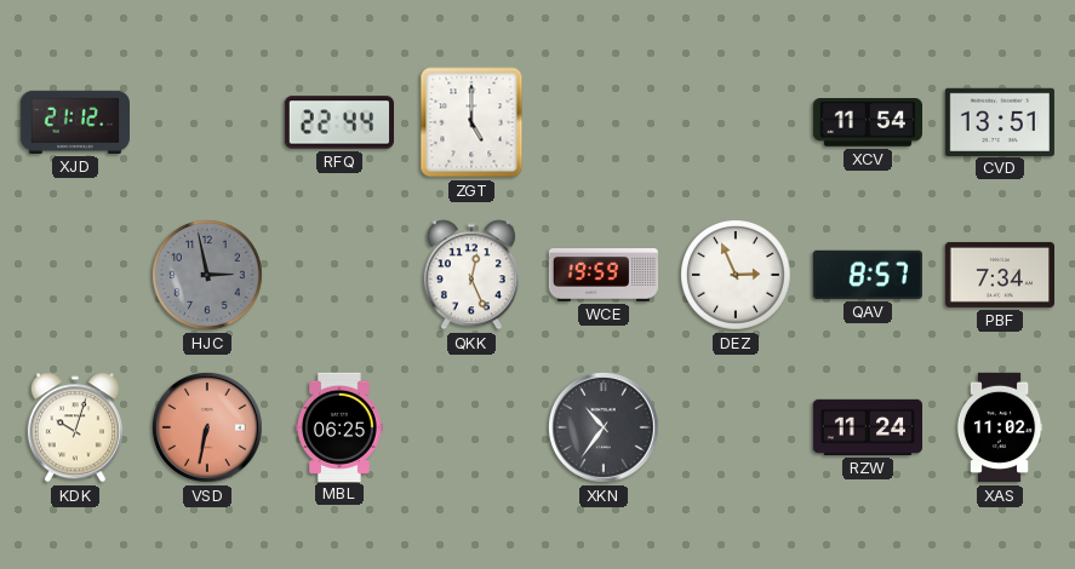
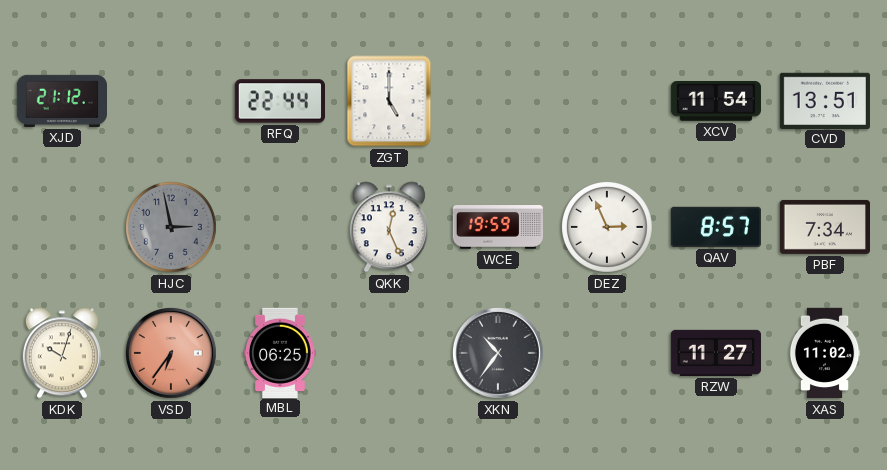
VSD: 6:32 -> 6:36 (171, 353)
RZW: 11:24 -> 11:27 (715, 353)
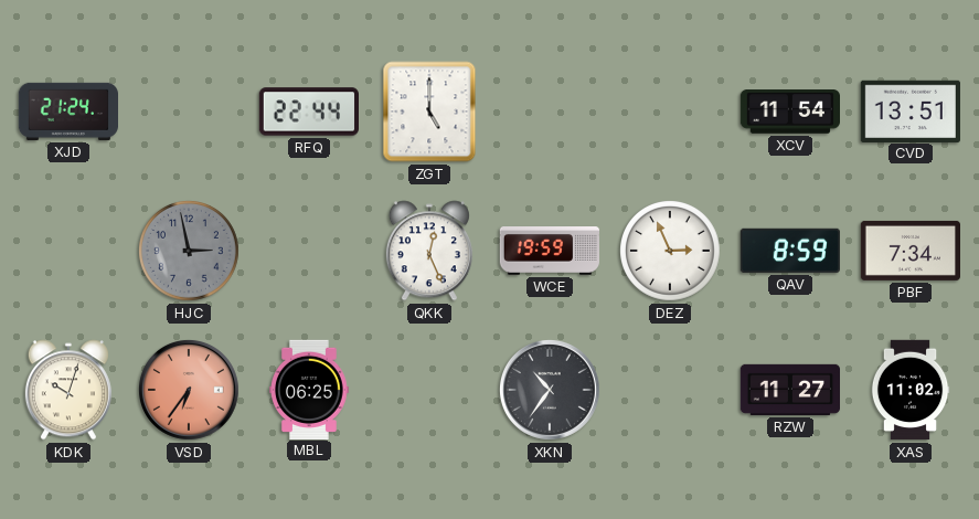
XJD: 21:12 -> 21:24 (67, 112)
QAV: 8:57 -> 8:59 (790, 251)
